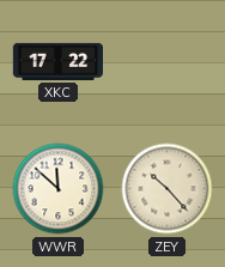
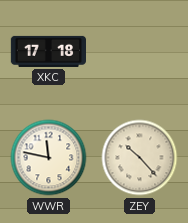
XKC: 17:22 -> 17:18 (49, 51)
WWR: 11:52 -> 11:47 (49, 158)
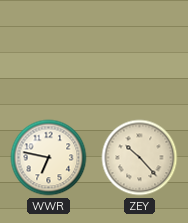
XKC: 17:18 -> none (49, 51)
WWR: 11:47 -> 6:47 (49, 158)
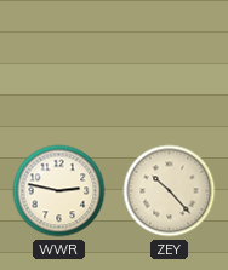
WWR: 6:47 -> 2:47 (59, 191)
